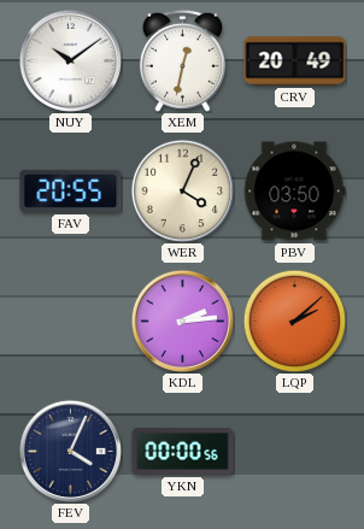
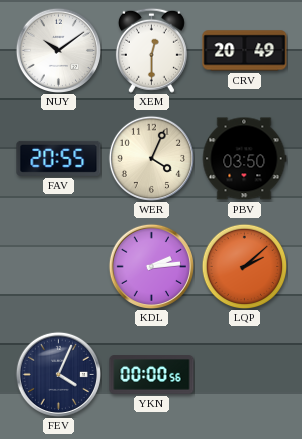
XEM: 12:32 -> 12:30 (151, 50)
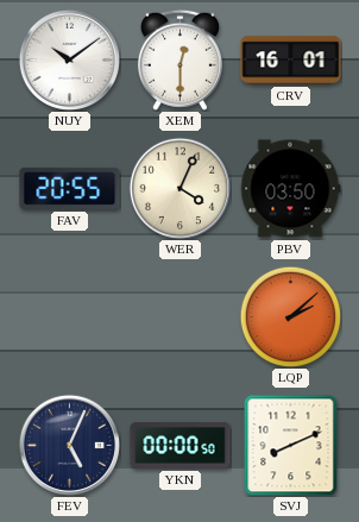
CRV: 20:49 -> 16:01 (291, 61)
KDL: 2:14 -> none (151, 266)
FEV: 4:04 -> 5:04 (69, 445)
YKN: 00:00:56 -> 00:00:50 (181, 446)
SVJ: none -> 8:11 (291, 445)
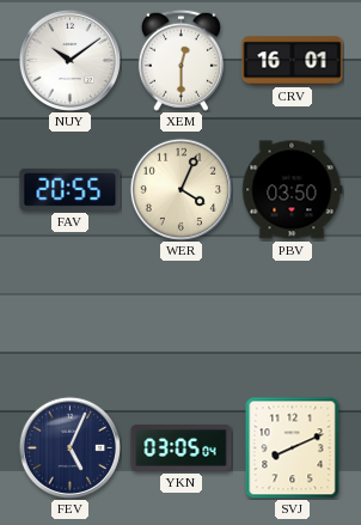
LQP: 2:08 -> none (290, 316)
YKN: 00:00 -> 03:05 (182, 448)
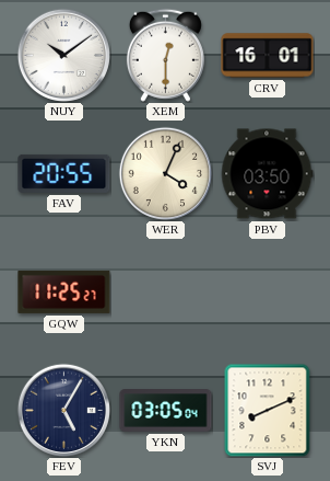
GQW: none -> 11:25 (64, 291)
FEV: 5:04 -> 5:05 (63, 410)
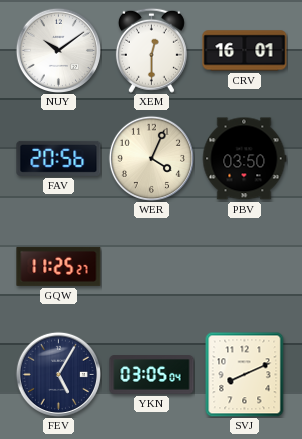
FAV: 20:55 -> 20:56 (59, 158)
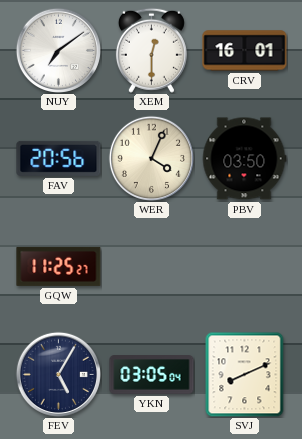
NUY: 10:09 -> 7:09 (58, 50)
